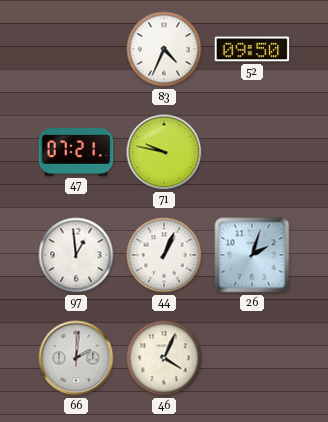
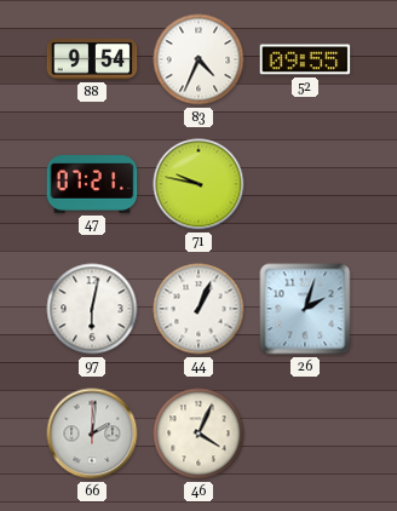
88: none -> 9:54 (92, 61)
52: 09:50 -> 09:55 (305, 59)
97: 12:59 -> 6:02 (92, 309)
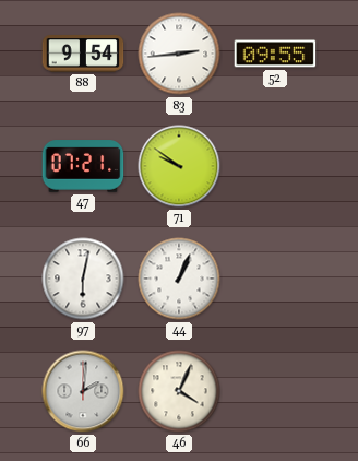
83: 4:34 -> 2:44 (179, 54)
71: 9:47 -> 9:51 (179, 166)
26: 2:03 -> none (305, 309)
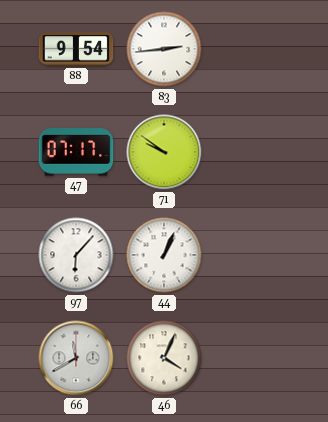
52: 09:55 -> none (275, 54)
47: 07:21 -> 07:17 (76, 152)
97: 6:02 -> 6:07 (76, 255)
66: 2:01 -> 11:40 (76, 358)
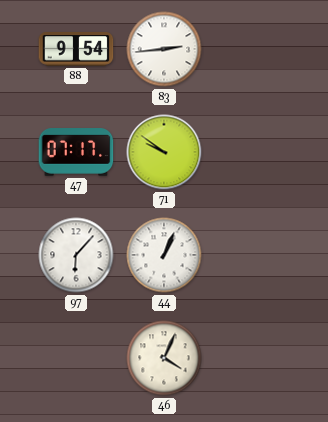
66: 11:40 -> none (76, 358)
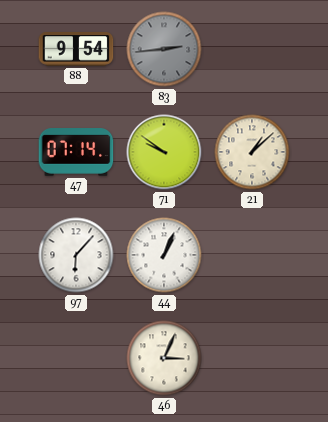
83 dial: white -> grey (164, 49)
47: 07:17 -> 07:14 (76, 152)
21: none -> 1:08 (252, 152)
46: 4:04 -> 3:04 (164, 358)
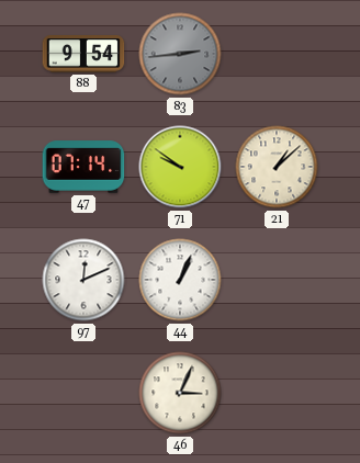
97: 6:07 -> 12:11 (83, 280)
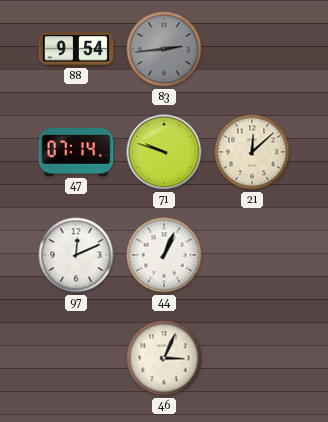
71: 9:51 -> 9:48 (164, 152)
21: 1:08 -> 12:08 (252, 152)
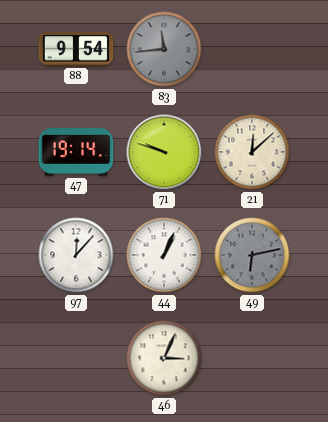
83: 2:44 -> 11:44 (164, 49)
47: 07:14 -> 19:14 (76, 152)
97: 12:11 -> 12:07 (76, 255)
49: none -> 6:13 (252, 255)
